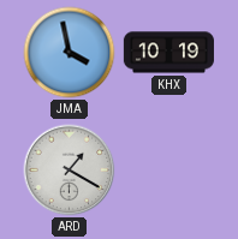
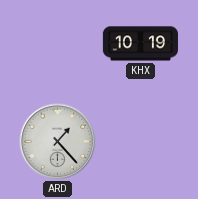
JMA: 3:58 -> none (70, 53)
ARD: 1:20 -> 1:23 (58, 142)
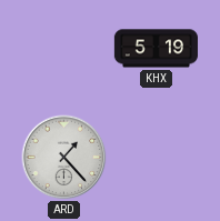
KHX: 10:19 -> 5:19 (156, 49)
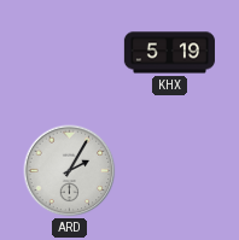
ARD: 1:23 -> 2:05 (70, 171)
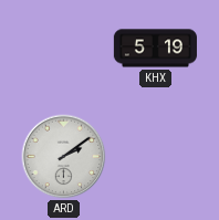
ARD: 2:05 -> 2:09 (64, 157)
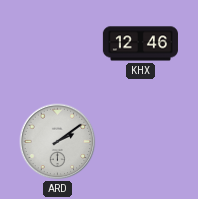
KHX: 5:19 -> 12:46 (140, 44)
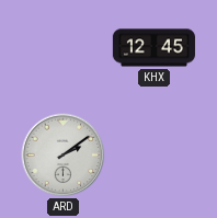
KHX: 12:46 -> 12:45 (153, 48)
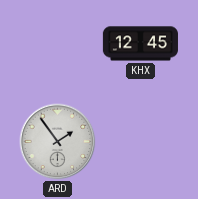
ARD: 2:09 -> 1:54 (58, 142)
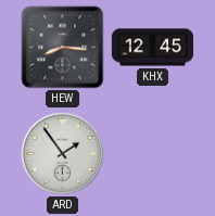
HEW: none -> 8:16 (63, 48)
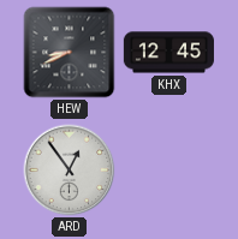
HEW: 8:16 -> 8:41 (70, 53)
ARD: 1:54 -> 12:54 (70, 171)
